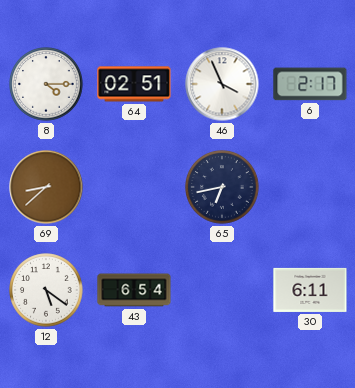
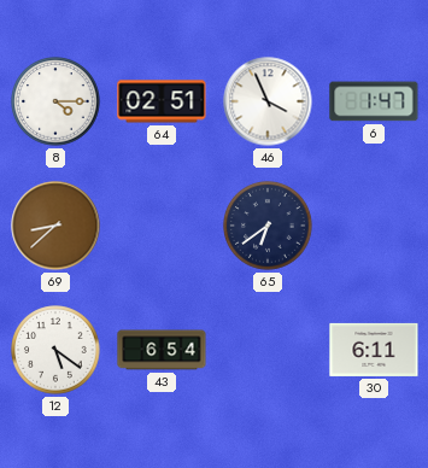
6: 2:17 -> 1:47 (374, 101)
65: 6:43 -> 6:39 (268, 226)
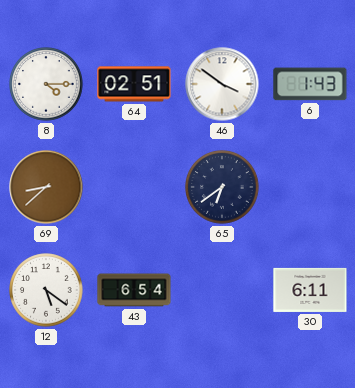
46: 3:56 -> 3:51 (222, 84)
6: 1:47 -> 1:43 (310, 84)
